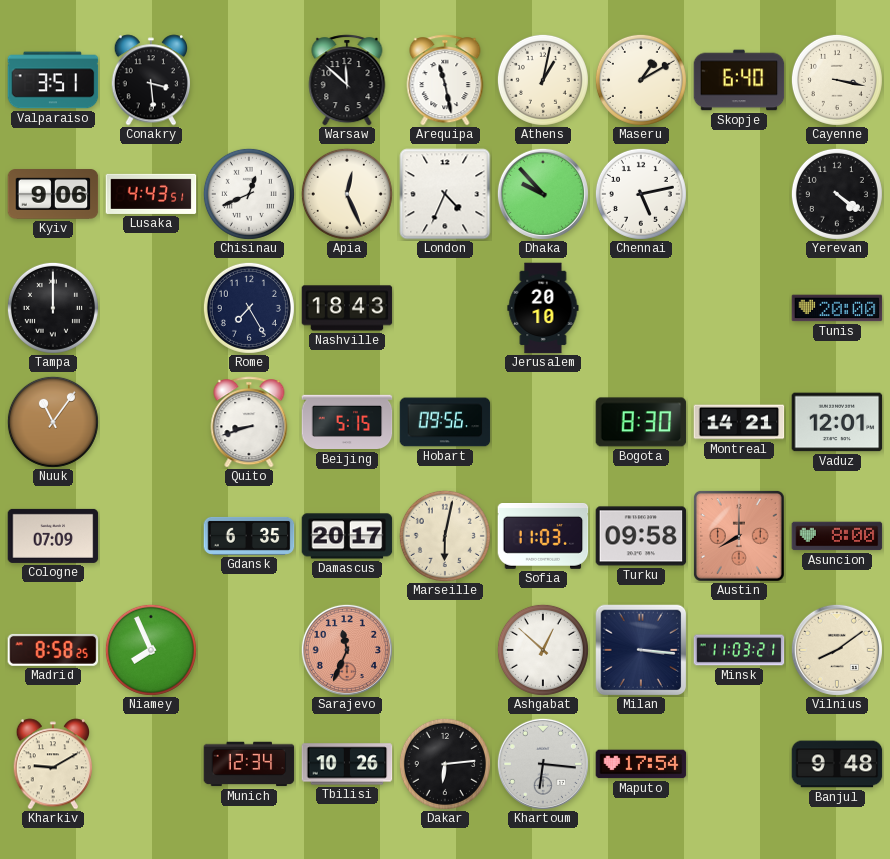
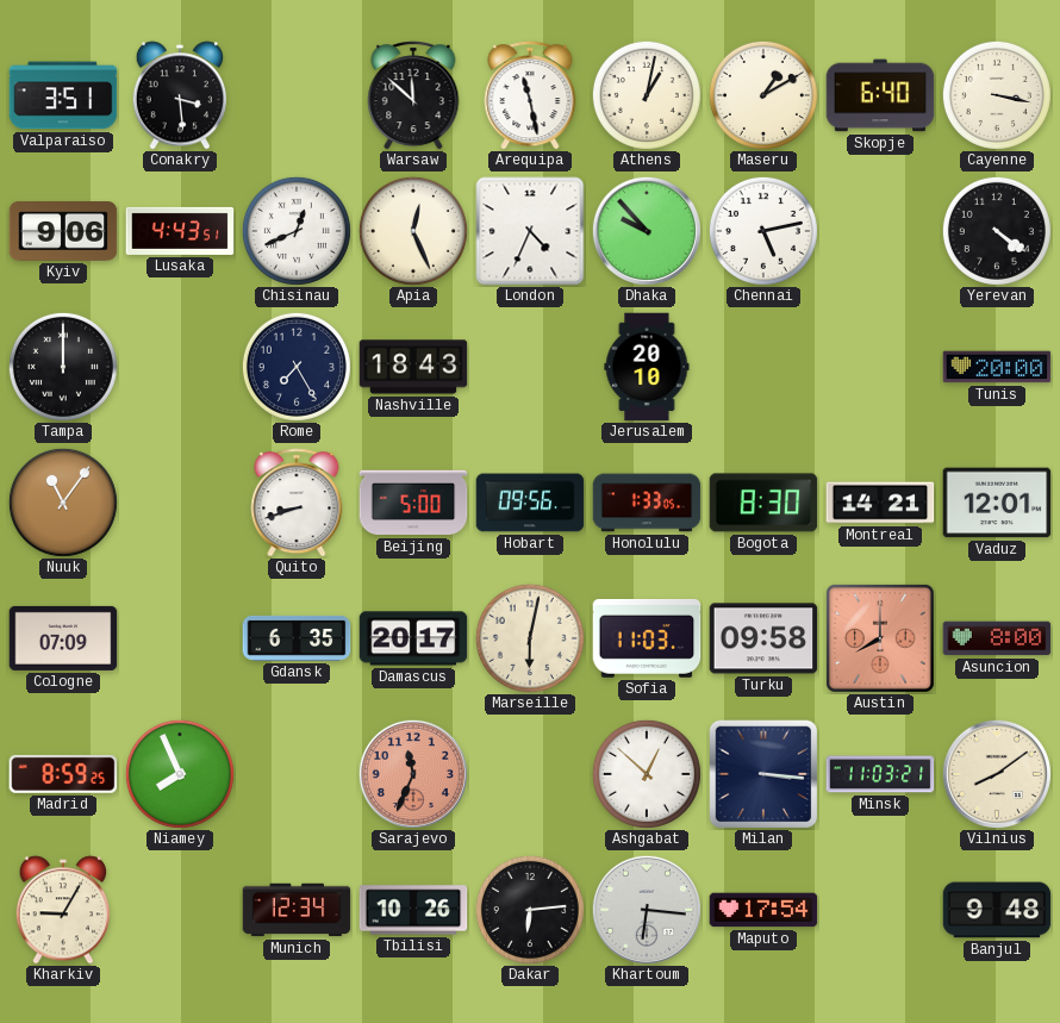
Beijing: 5:15 -> 5:00 (413, 503)
Honolulu: none -> 1:33 (647, 503)
Madrid: 8:58 -> 8:59 (63, 774)
Kharkiv: 9:10 -> 9:05 (62, 910)
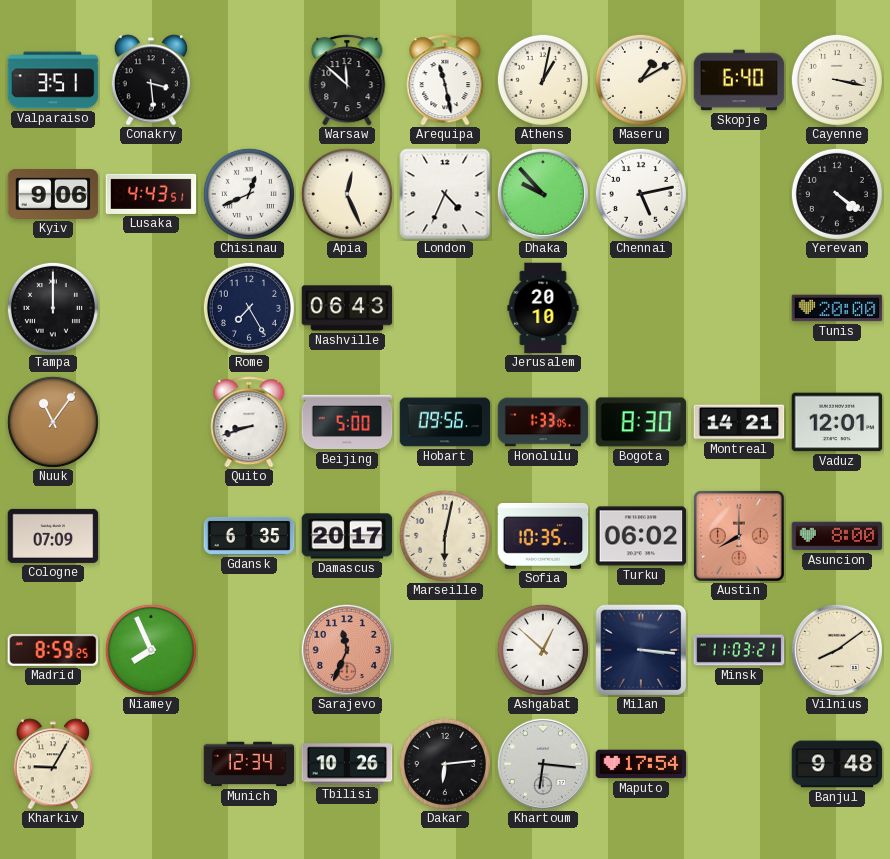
Nashville: 18:43 -> 06:43 (347, 308)
Sofia: 11:03 -> 10:35 (543, 537)
Turku: 09:58 -> 06:02 (641, 536)
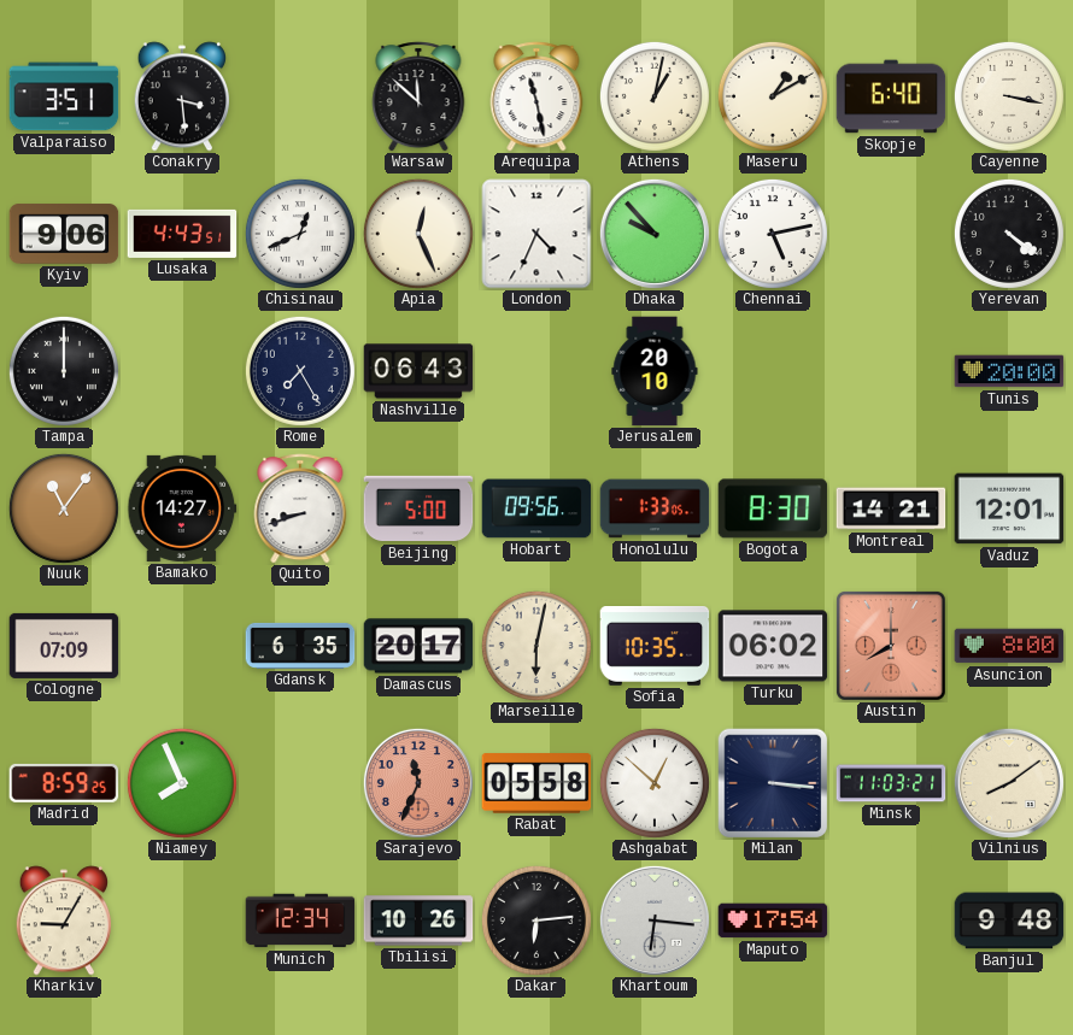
Bamako: none -> 14:27 (182, 508)
Rabat: none -> 05:58 (536, 783)
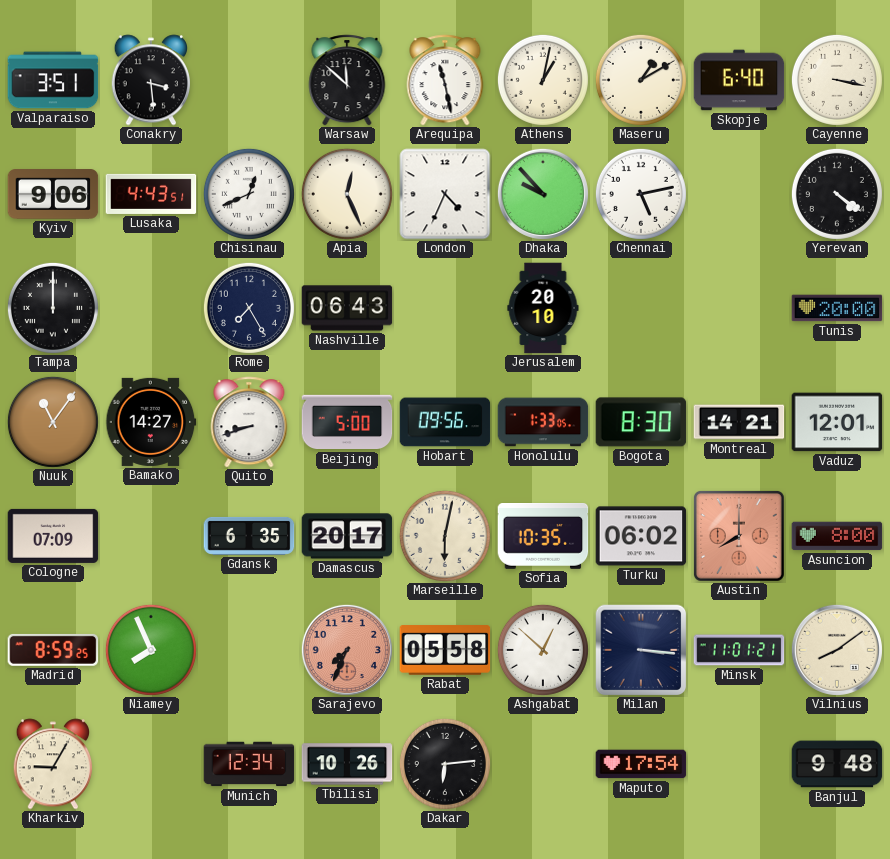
Sarajevo: 11:34 -> 7:34 (347, 650)
Minsk: 11:03 -> 11:01 (739, 650)
Khartoum: 6:16 -> none (655, 921)
